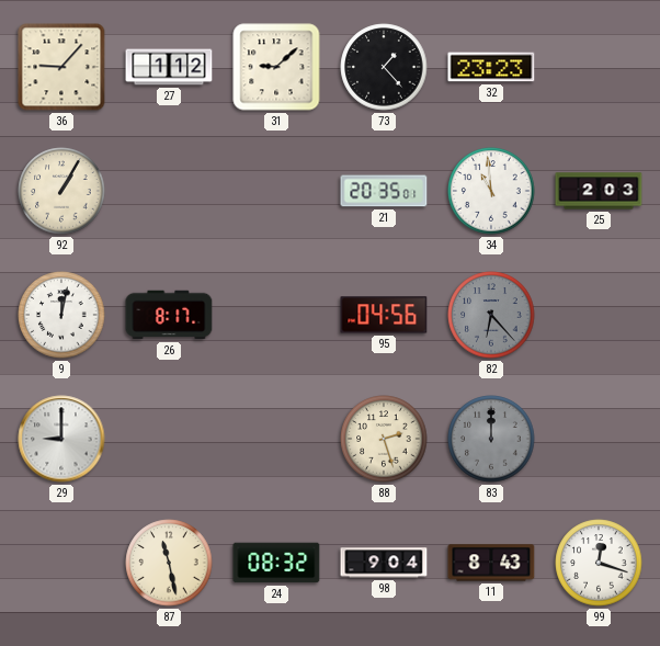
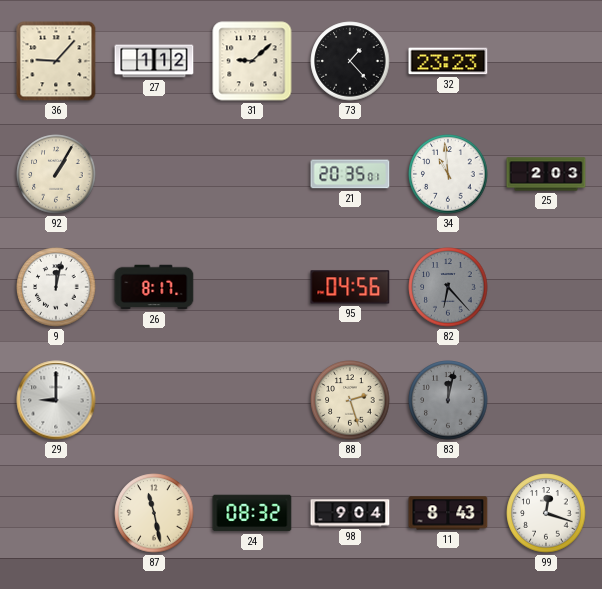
83: 12:00 -> 12:02 (448, 400)
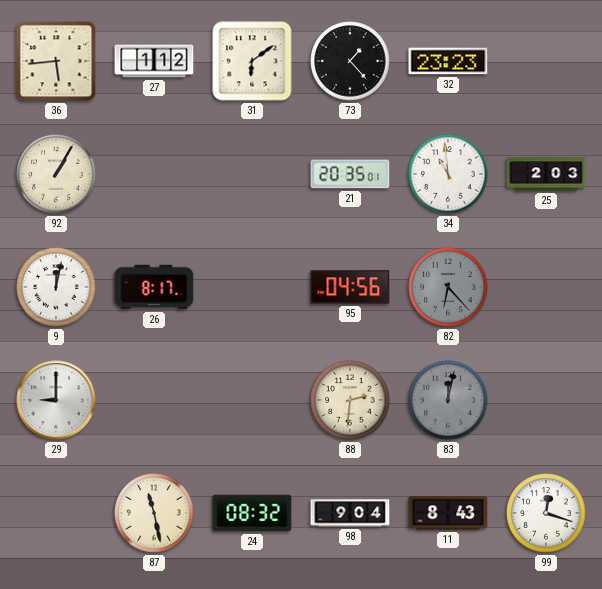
36: 9:07 -> 5:44 (56, 61)
31: 9:08 -> 6:09 (252, 61)
88: 2:27 -> 2:31 (350, 400)
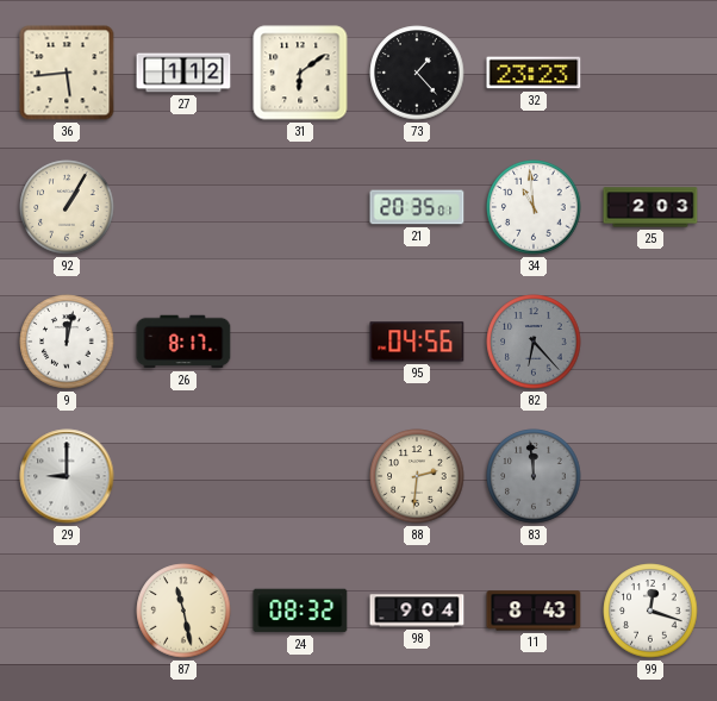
83: 12:02 -> 11:59 (534, 476)
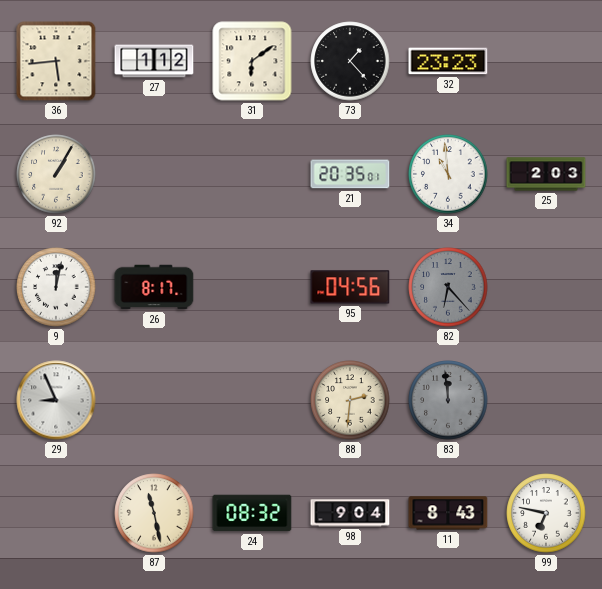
29: 9:00 -> 8:56 (56, 400)
99: 12:18 -> 6:47 (546, 513)
